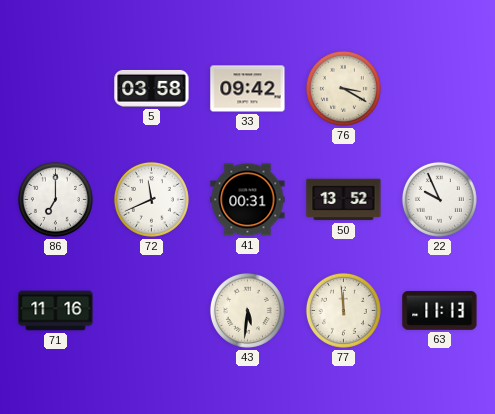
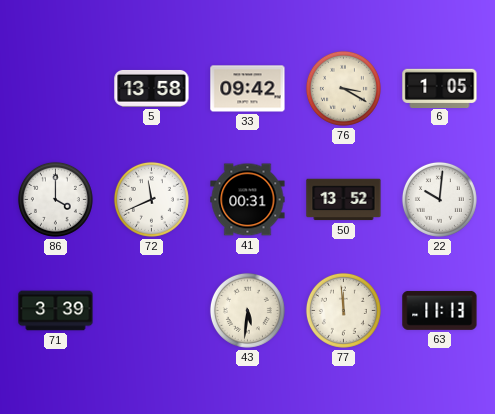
5: 03:58 -> 13:58 (152, 88)
6: none -> 1:05 (440, 88)
86: 7:00 -> 4:00 (55, 199)
22: 9:56 -> 10:01 (439, 199)
71: 11:16 -> 3:39 (56, 311)
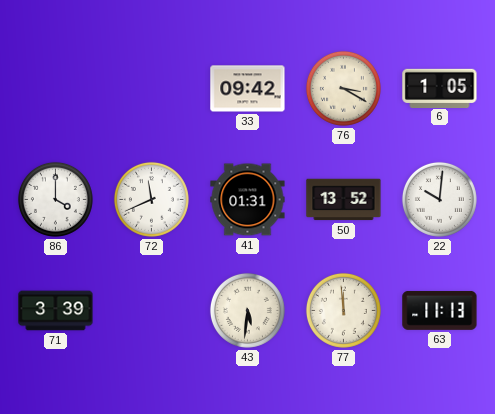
5: 13:58 -> none (152, 88)
41: 00:31 -> 01:31 (248, 200)
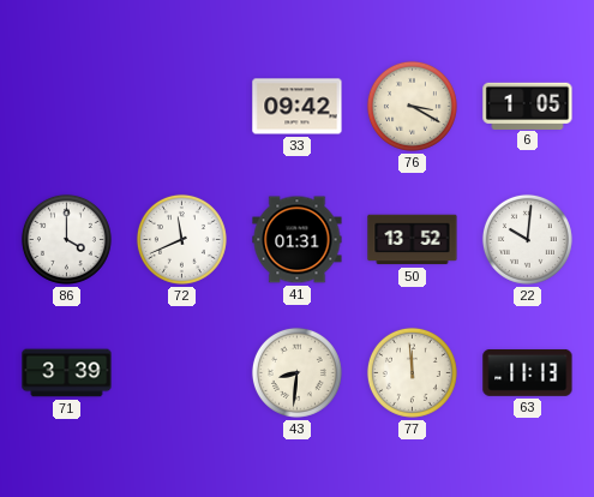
43: 5:31 -> 8:31 (296, 372)
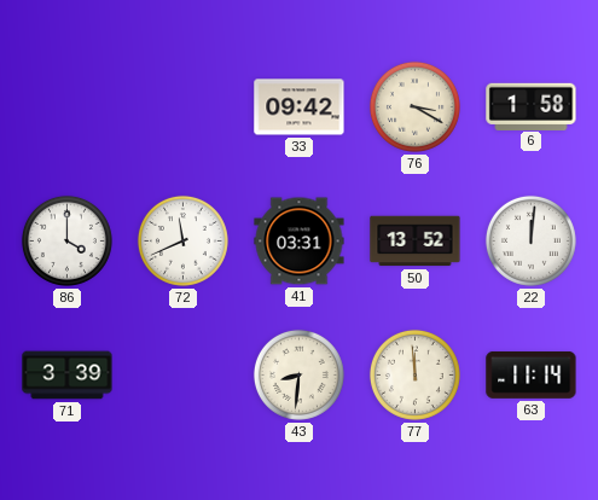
6: 1:05 -> 1:58 (532, 106)
41: 01:31 -> 03:31 (300, 242)
22: 10:01 -> 12:01 (530, 240)
63: 11:13 -> 11:14 (532, 374)
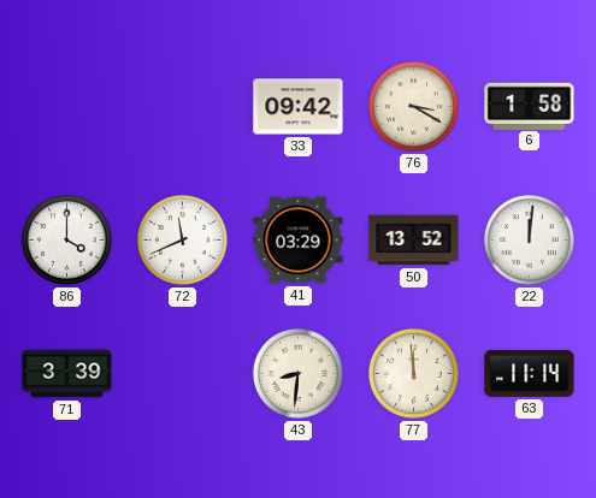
41: 03:31 -> 03:29 (299, 241)
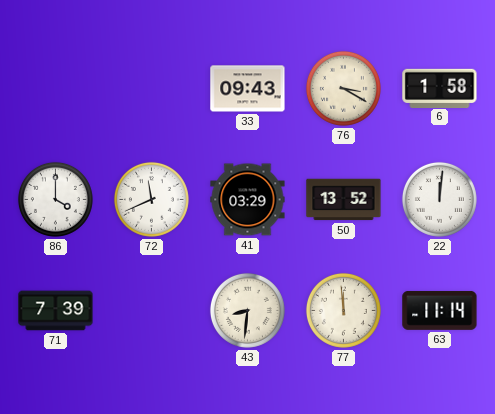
33: 09:42 -> 09:43 (248, 89)
71: 3:39 -> 7:39 (56, 311)
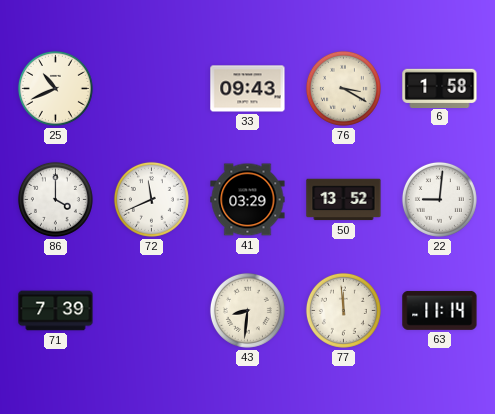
25: none -> 10:41 (55, 88)
22: 12:01 -> 9:01 (439, 199)
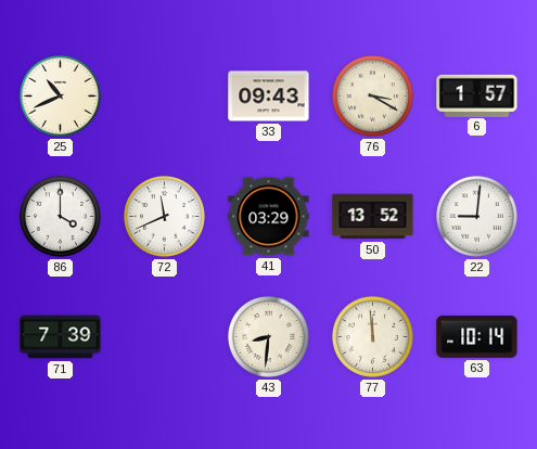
6: 1:58 -> 1:57 (477, 95)
63: 11:14 -> 10:14 (477, 336)
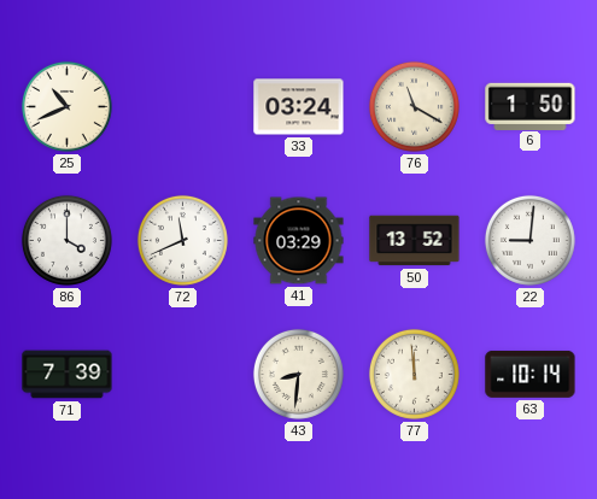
33: 09:43 -> 03:24 (299, 107)
76: 3:20 -> 11:20 (414, 106)
6: 1:57 -> 1:50 (531, 106)
